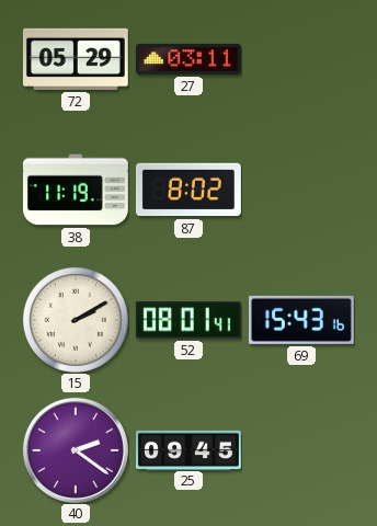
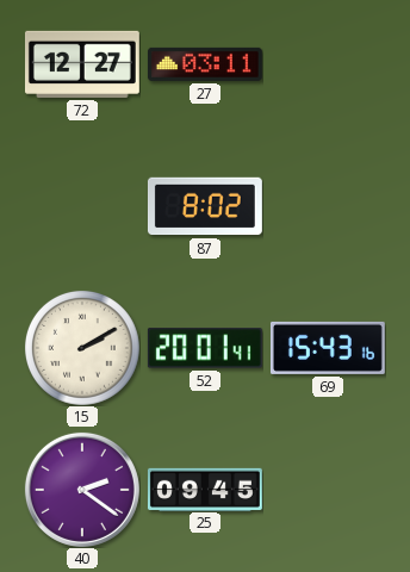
72: 05:29 -> 12:27 (82, 64)
38: 11:19 -> none (76, 190)
52: 08:01 -> 20:01 (205, 348)
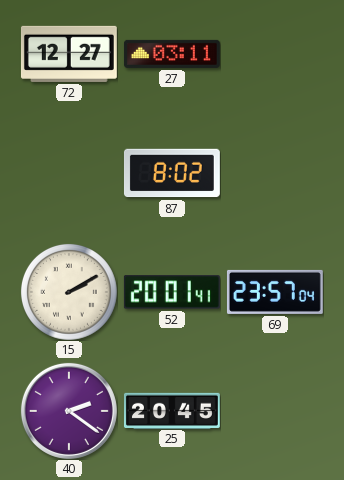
69: 15:43 -> 23:57 (275, 292)
25: 09:45 -> 20:45 (172, 410)
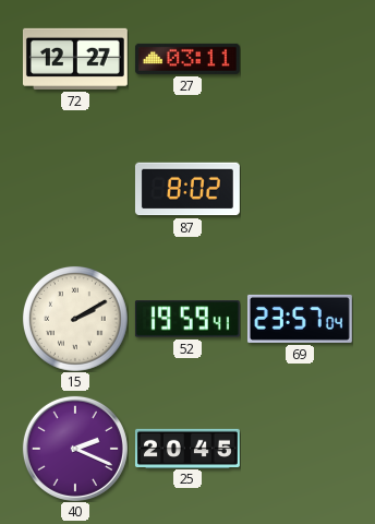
52: 20:01 -> 19:59 (187, 319)
40: 2:21 -> 2:19 (75, 449)
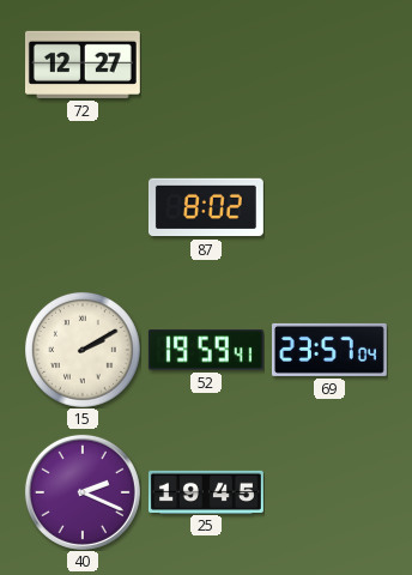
27: 03:11 -> none (187, 59)
25: 20:45 -> 19:45 (206, 491)
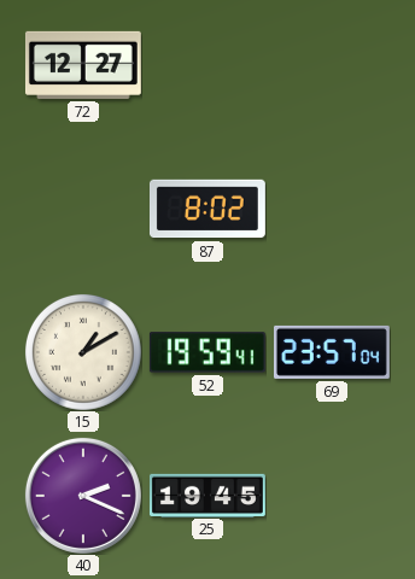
15: 2:10 -> 1:10 (83, 352)
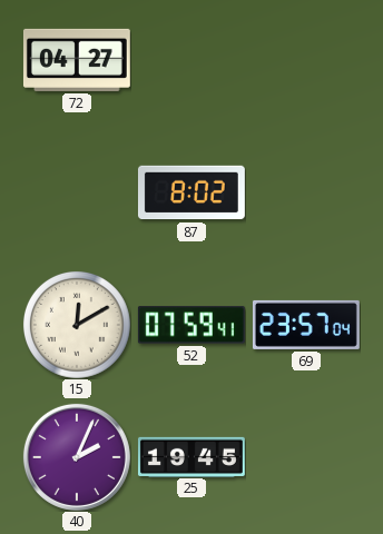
72: 12:27 -> 04:27 (77, 60)
15: 1:10 -> 12:10 (77, 325)
52: 19:59 -> 07:59 (191, 325)
40: 2:19 -> 2:04 (77, 457)
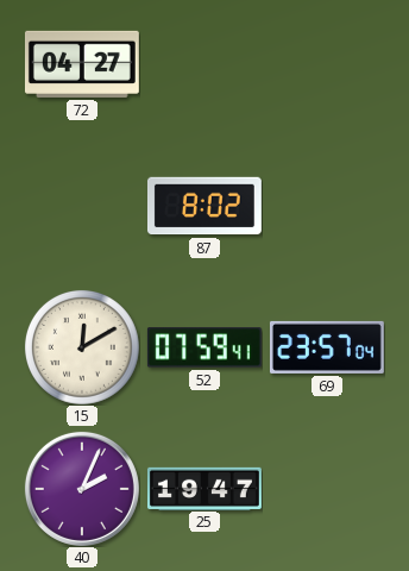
25: 19:45 -> 19:47 (204, 488)
